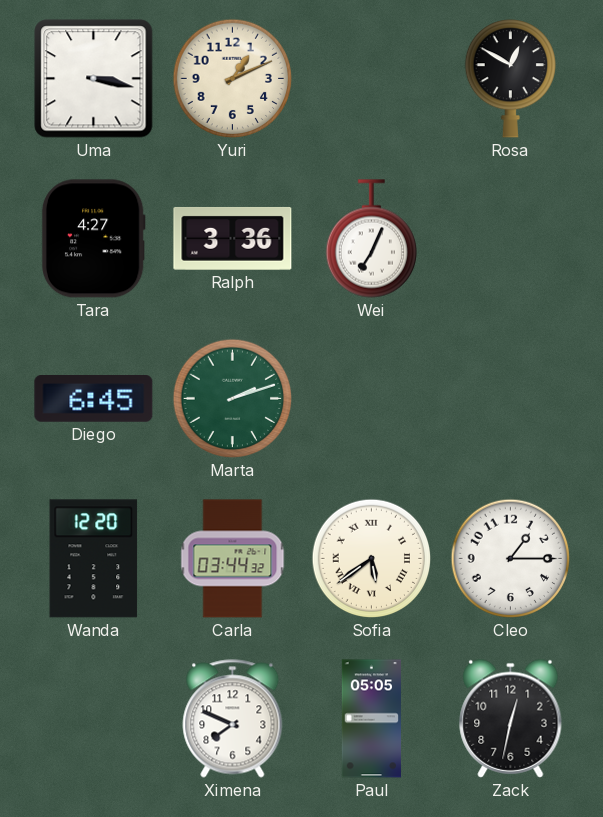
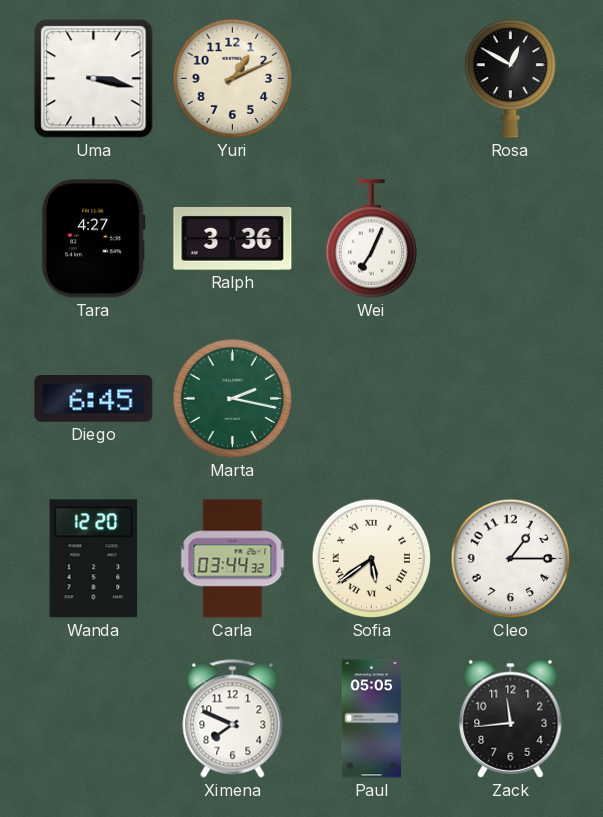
Marta: 2:12 -> 2:17 (233, 399)
Zack: 12:32 -> 11:44 (511, 718)
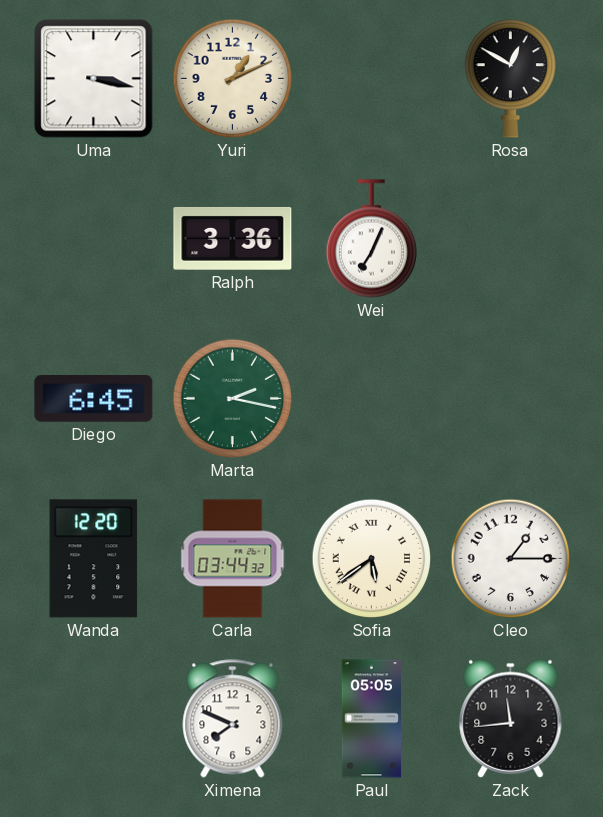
Tara: 4:27 -> none (93, 239)
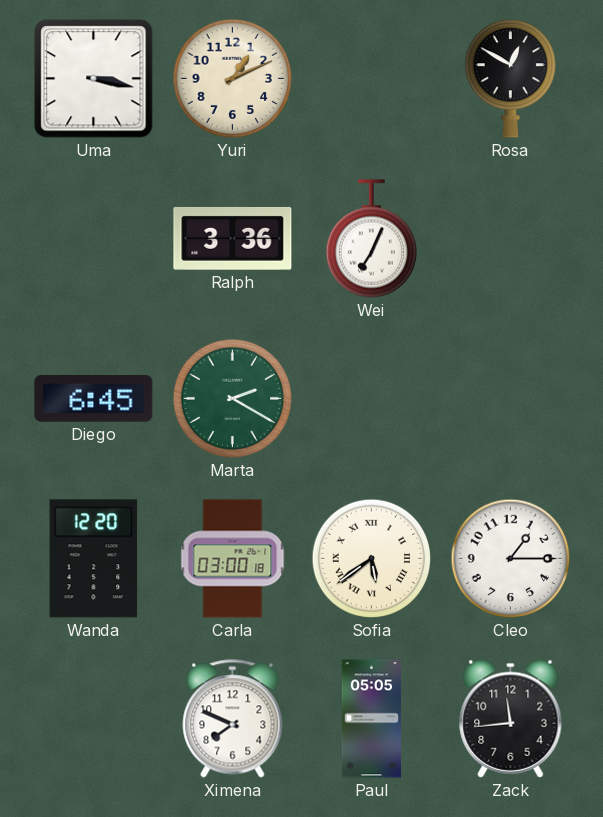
Marta: 2:17 -> 2:20 (233, 399)
Carla: 03:44 -> 03:00 (233, 559)
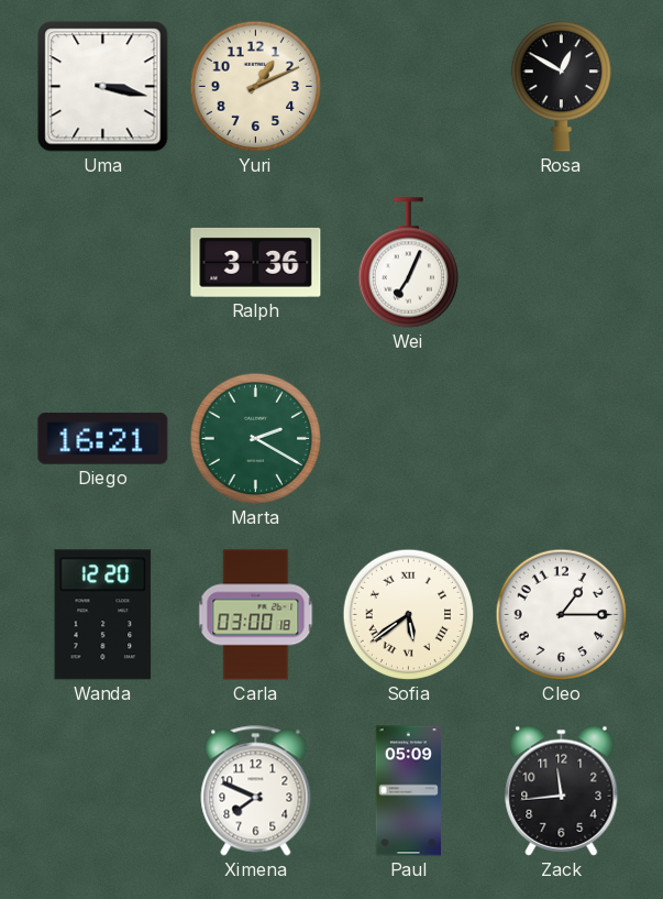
Diego: 6:45 -> 16:21 (103, 439)
Paul: 05:05 -> 05:09 (408, 791)
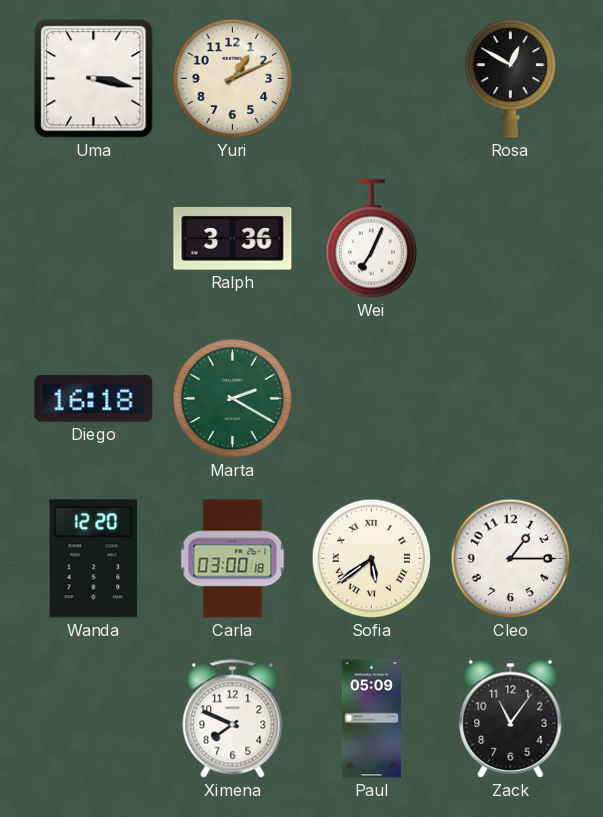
Diego: 16:21 -> 16:18 (94, 399)
Zack: 11:44 -> 11:06 (511, 718)
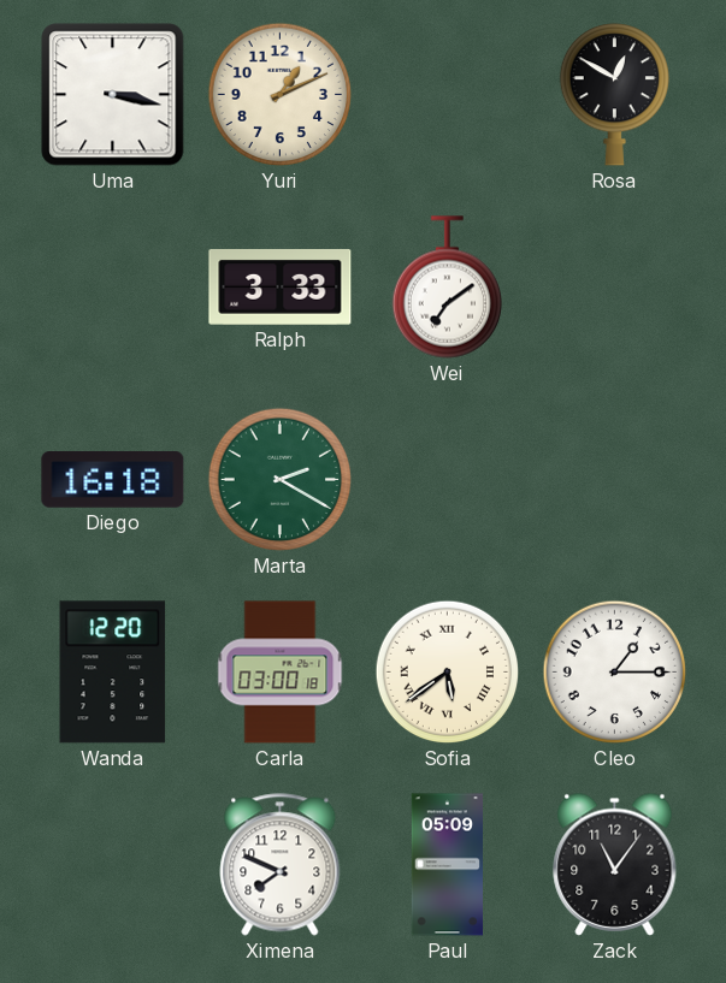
Ralph: 3:36 -> 3:33 (281, 286)
Wei: 7:04 -> 7:09 (447, 288)
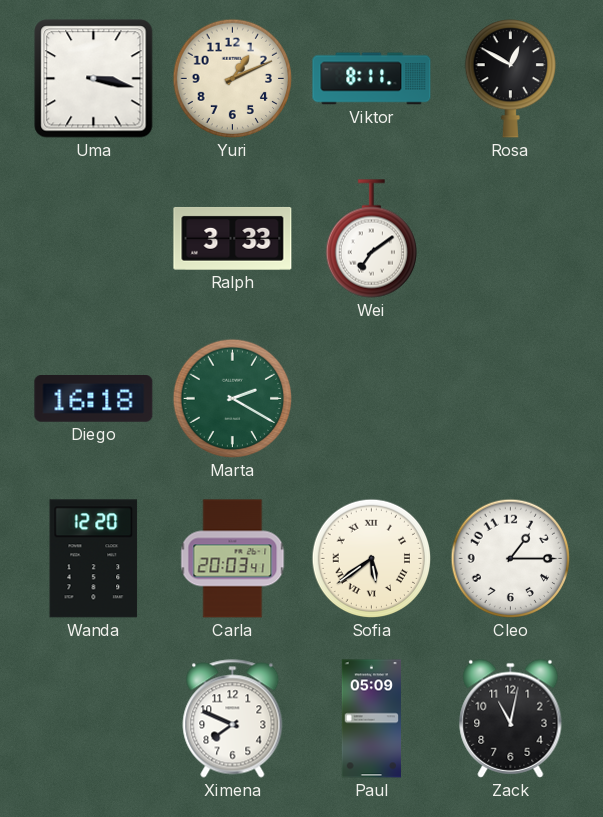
Viktor: none -> 8:11 (372, 79)
Carla: 03:00 -> 20:03 (233, 559)
Zack: 11:06 -> 11:02 (511, 718)
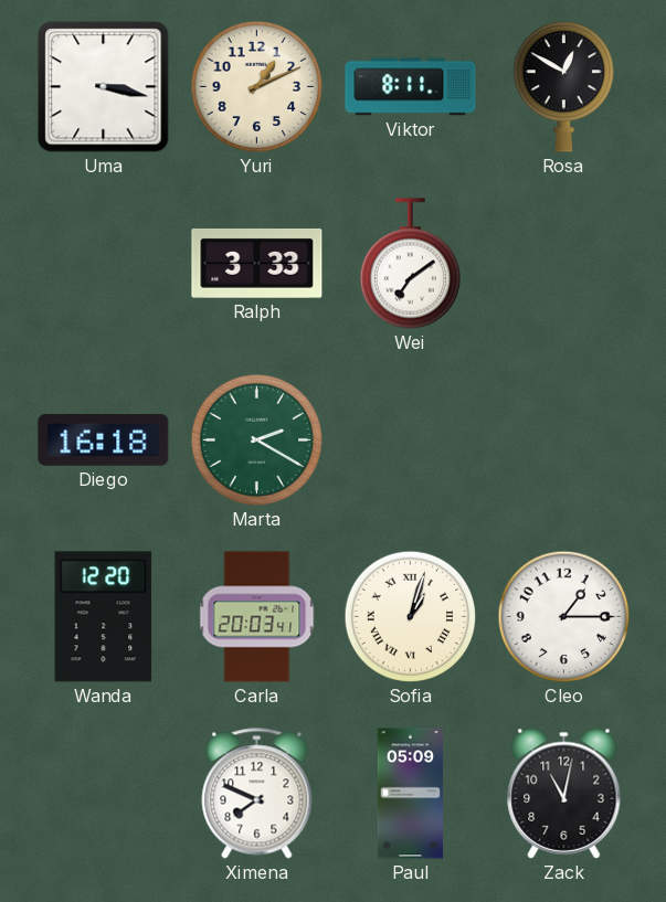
Sofia: 5:39 -> 1:03 (411, 617)
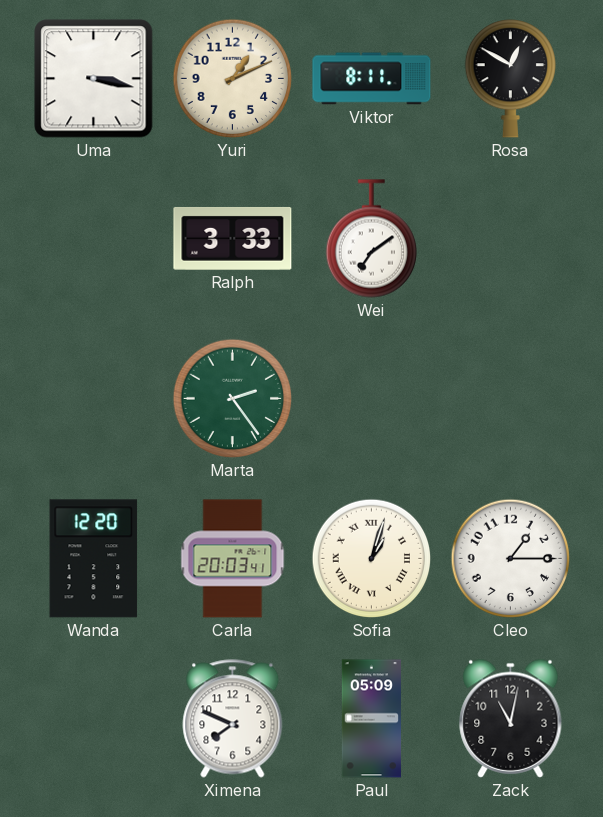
Diego: 16:18 -> none (104, 441)
Marta: 2:20 -> 2:24 (233, 399)
